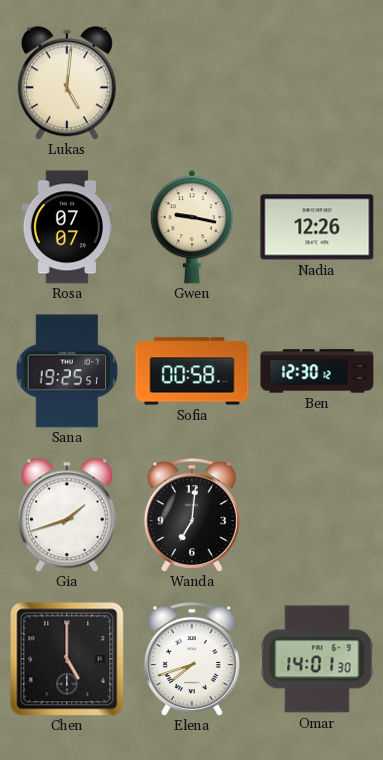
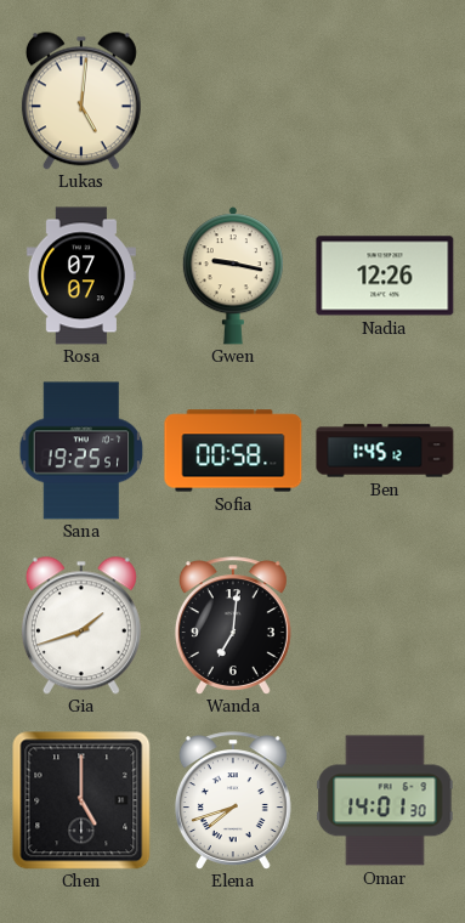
Ben: 12:30 -> 1:45 (385, 451)
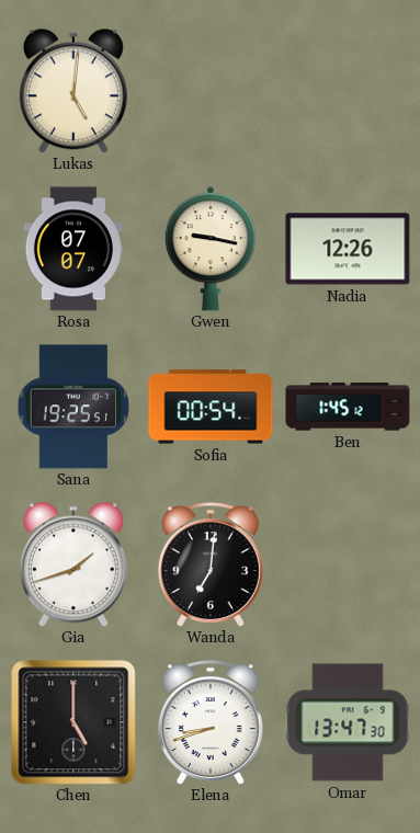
Sofia: 00:58 -> 00:54 (211, 407)
Elena: 7:42 -> 8:42 (211, 722)
Omar: 14:01 -> 13:47 (348, 722)
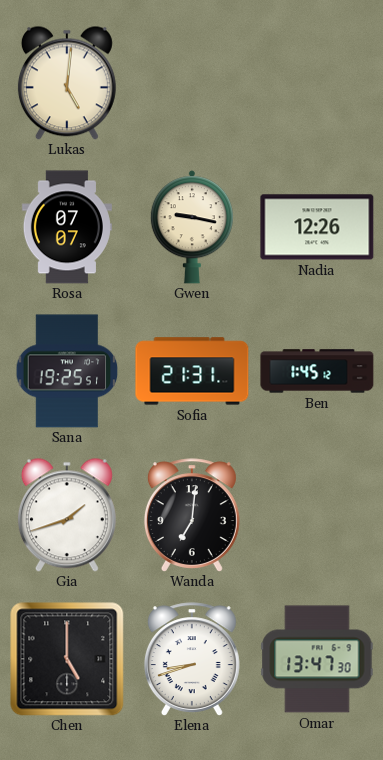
Sofia: 00:54 -> 21:31 (192, 371)
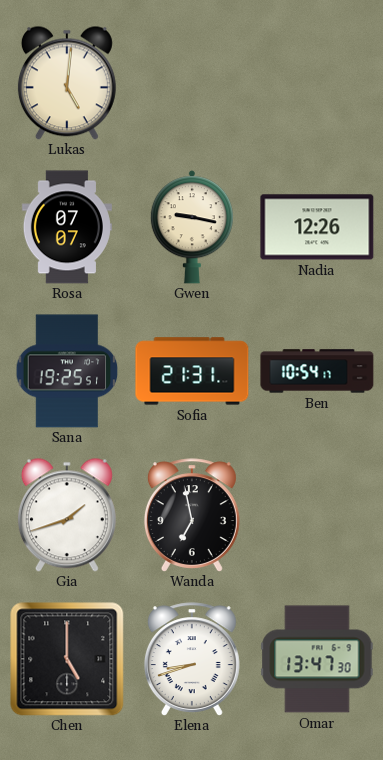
Ben: 1:45 -> 10:54 (317, 371)
Wanda: 7:01 -> 6:58 (192, 515)
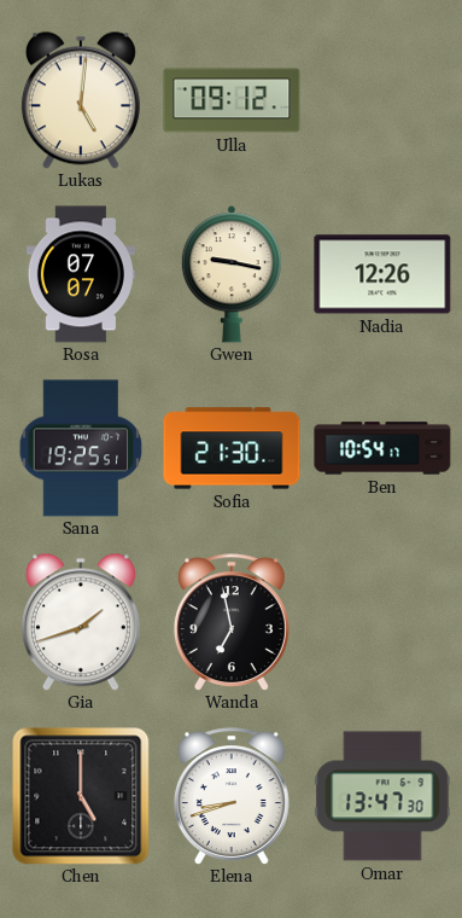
Ulla: none -> 09:12 (232, 100)
Sofia: 21:31 -> 21:30 (232, 448)
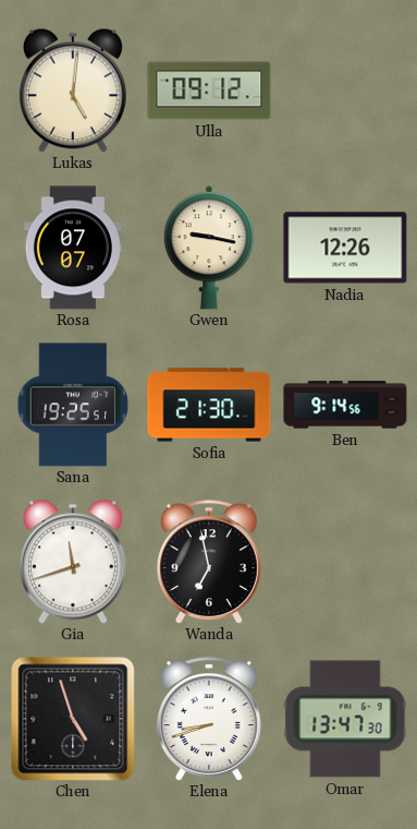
Ben: 10:54 -> 9:14 (345, 405)
Gia: 1:42 -> 11:42 (73, 562)
Chen: 5:00 -> 4:57 (73, 719)
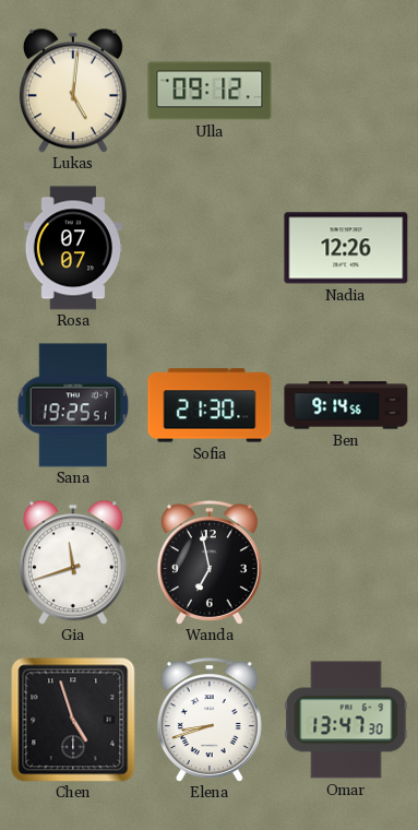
Gwen: 9:17 -> none (209, 248)
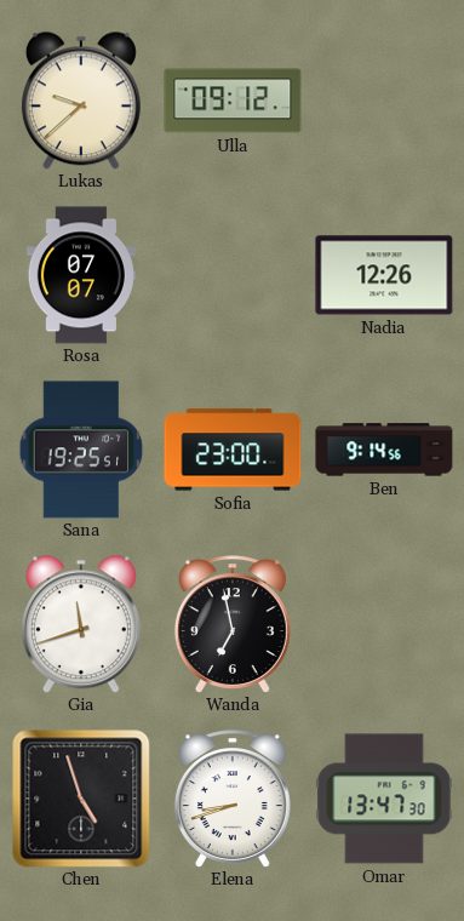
Lukas: 5:01 -> 9:38 (81, 101)
Sofia: 21:30 -> 23:00 (233, 450)
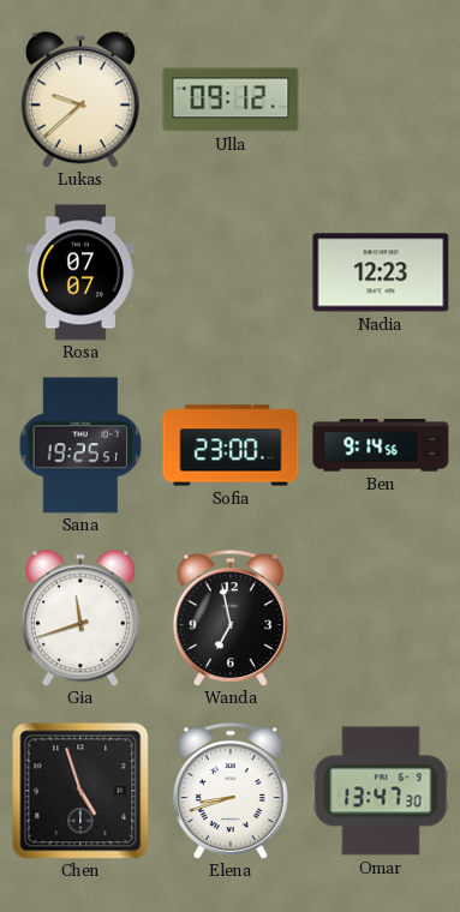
Nadia: 12:26 -> 12:23 (381, 272)
